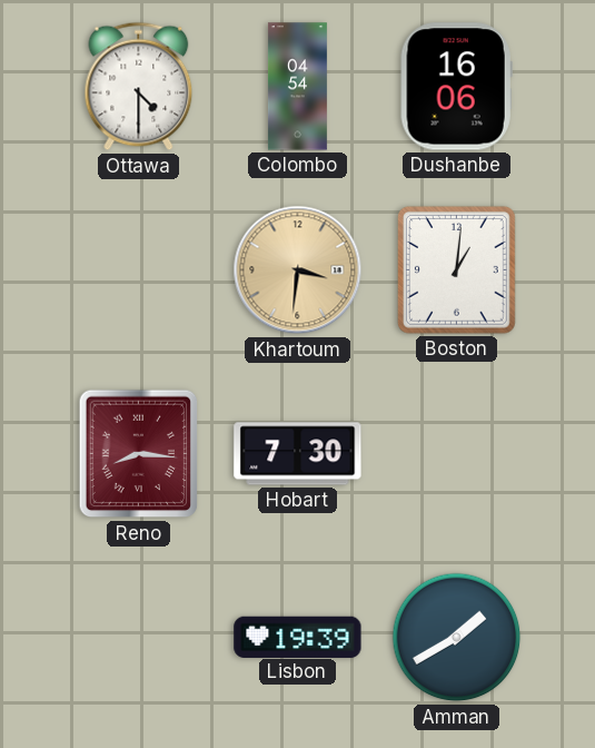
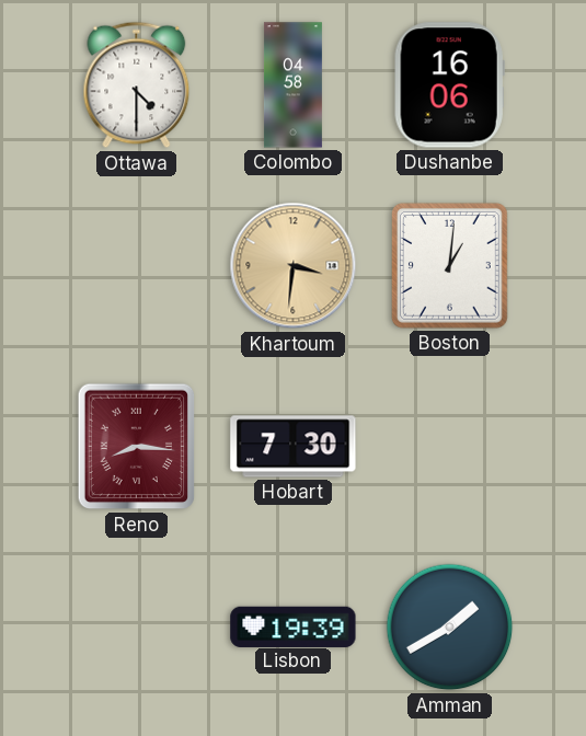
Colombo: 04:54 -> 04:58 (292, 85)
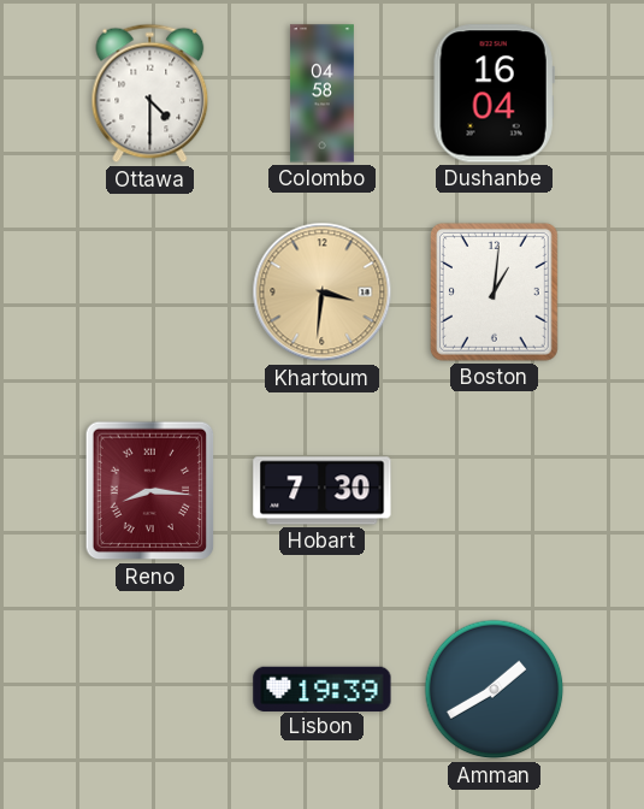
Dushanbe: 16:06 -> 16:04 (494, 94)
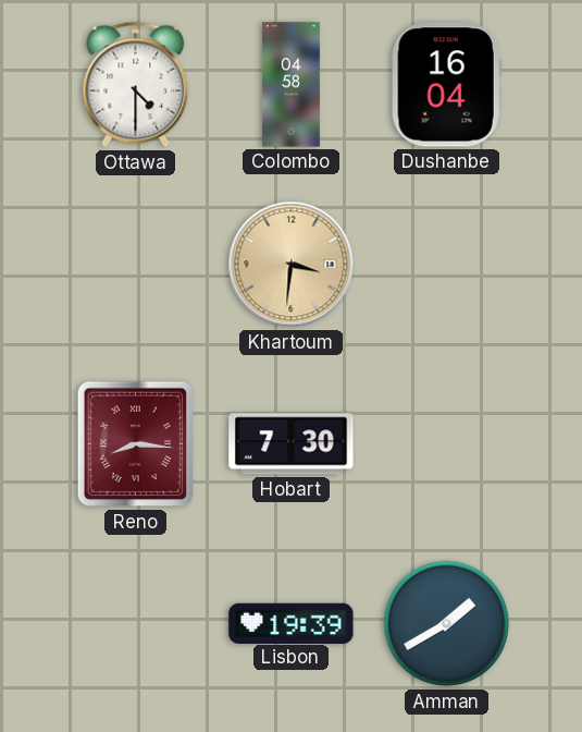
Boston: 1:01 -> none (495, 293)
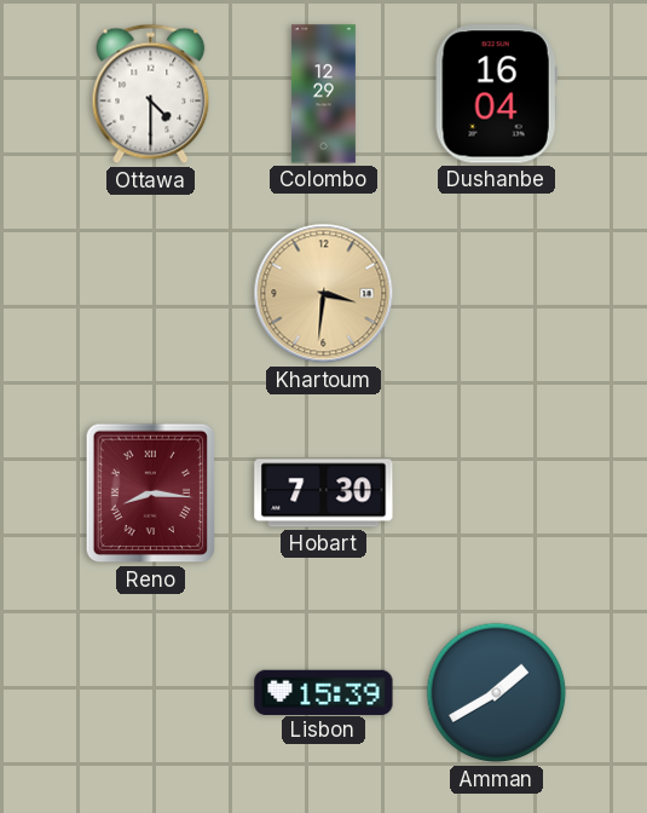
Colombo: 04:58 -> 12:29 (323, 94)
Lisbon: 19:39 -> 15:39 (324, 692)
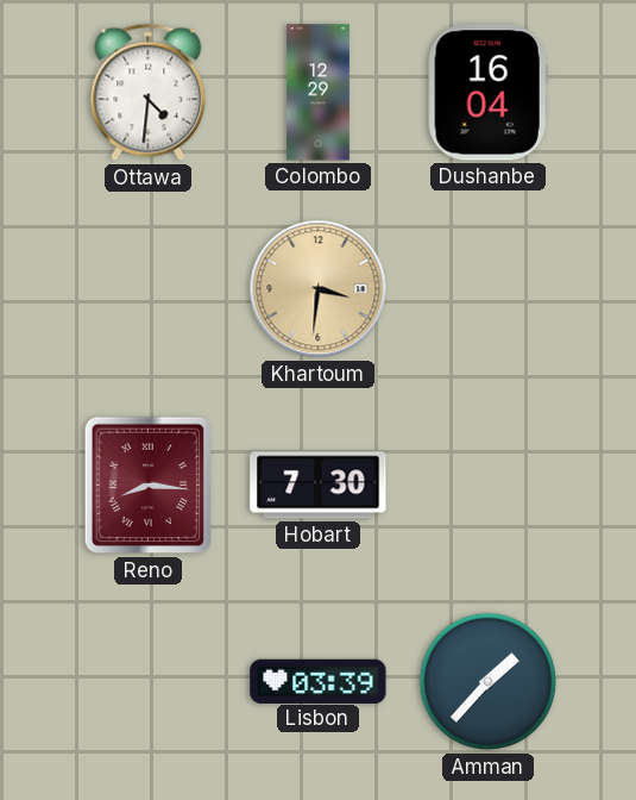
Ottawa: 4:30 -> 4:31 (149, 93)
Lisbon: 15:39 -> 03:39 (319, 681)
Amman: 1:40 -> 1:37 (489, 682)
